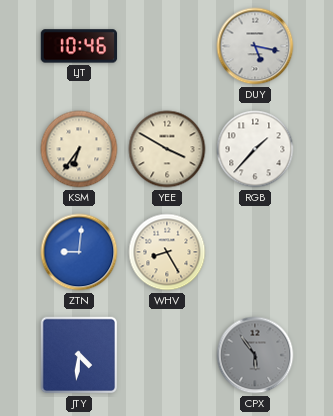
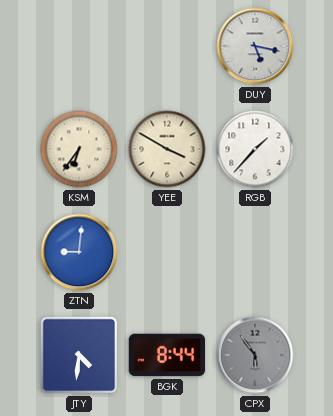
LJT: 10:46 -> none (79, 46)
WHV: 8:25 -> none (167, 252)
BGK: none -> 8:44 (167, 355)
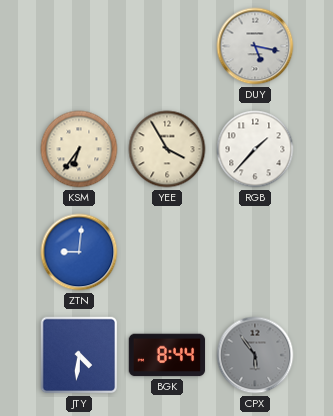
YEE: 3:50 -> 3:55 (167, 149)
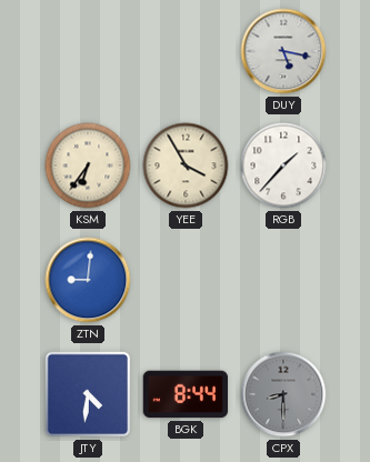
CPX: 5:54 -> 8:30 (283, 394)
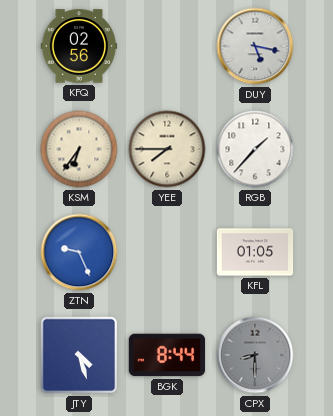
KFQ: none -> 02:56 (79, 46)
YEE: 3:55 -> 7:45 (167, 149)
ZTN: 9:01 -> 9:26 (79, 252)
KFL: none -> 01:05 (255, 252)
JTY: 4:31 -> 4:27 (79, 355)
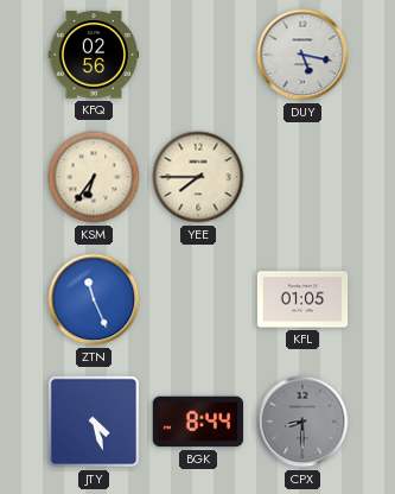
RGB: 1:37 -> none (255, 149)
ZTN: 9:26 -> 11:26 (94, 299)
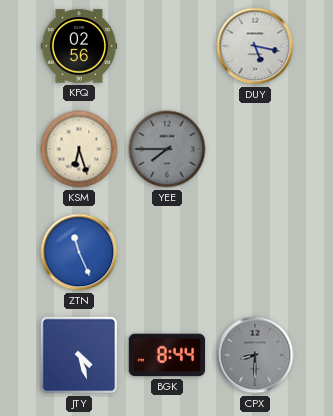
KSM: 6:36 -> 6:27 (79, 149)
YEE dial: cream -> grey (167, 149)
KFL: 01:05 -> none (302, 299)
